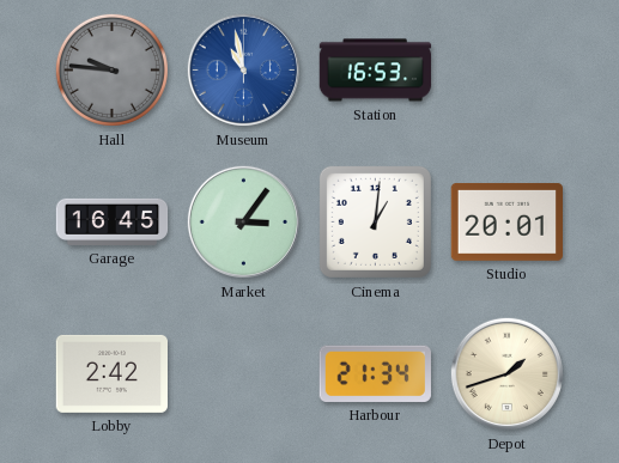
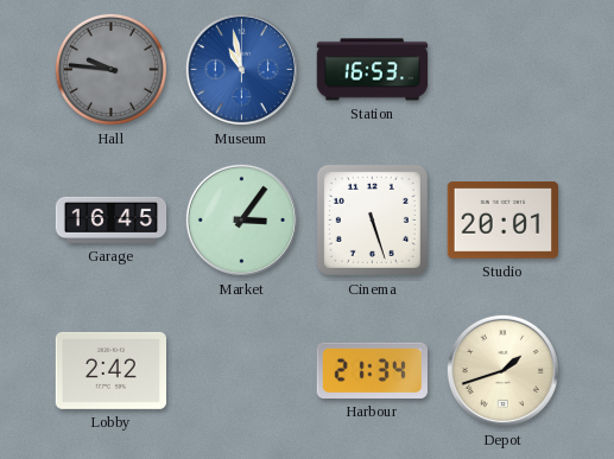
Cinema: 1:01 -> 5:27 (372, 219)
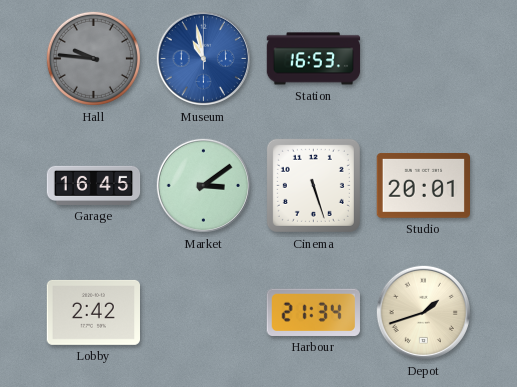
Market: 3:06 -> 3:09 (203, 185)
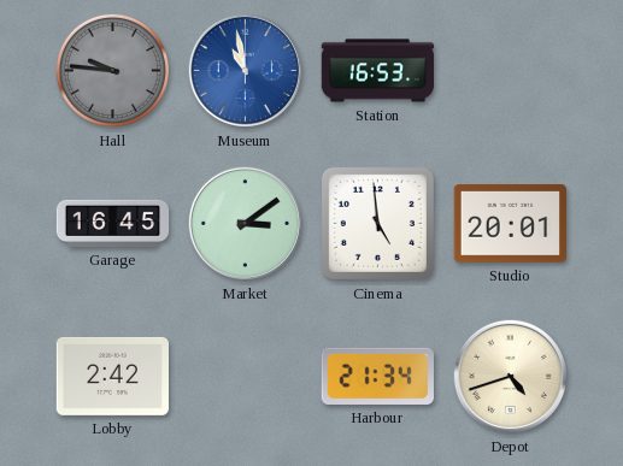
Cinema: 5:27 -> 4:59 (377, 223)
Depot: 1:42 -> 4:42 (510, 376)
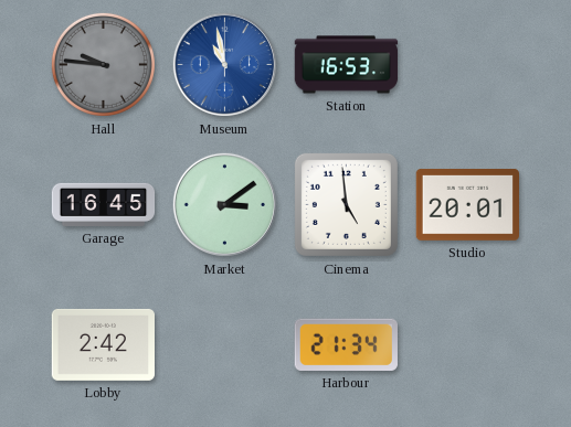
Depot: 4:42 -> none (510, 376)
